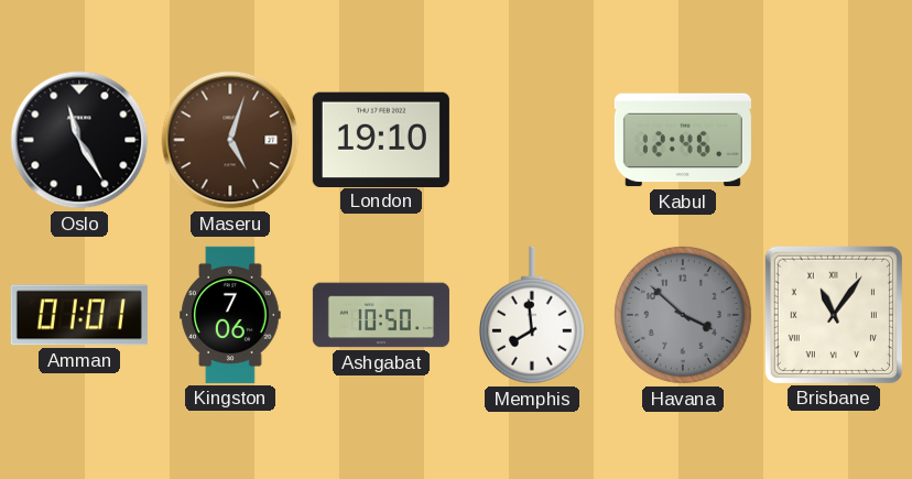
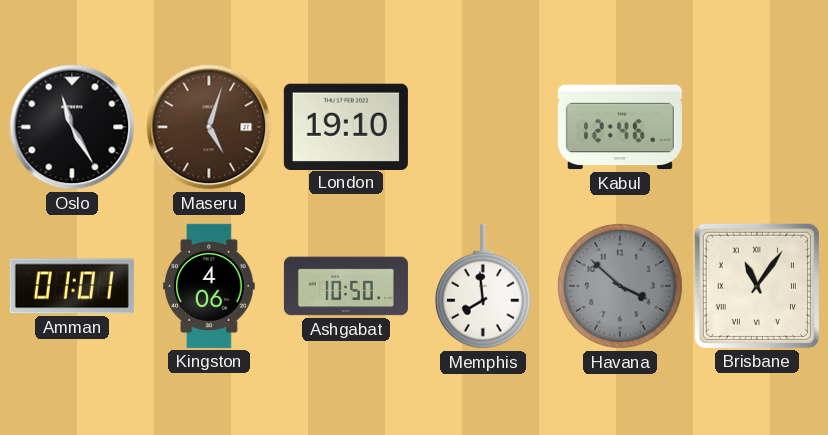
Kingston: 7:06 -> 4:06 (209, 286)
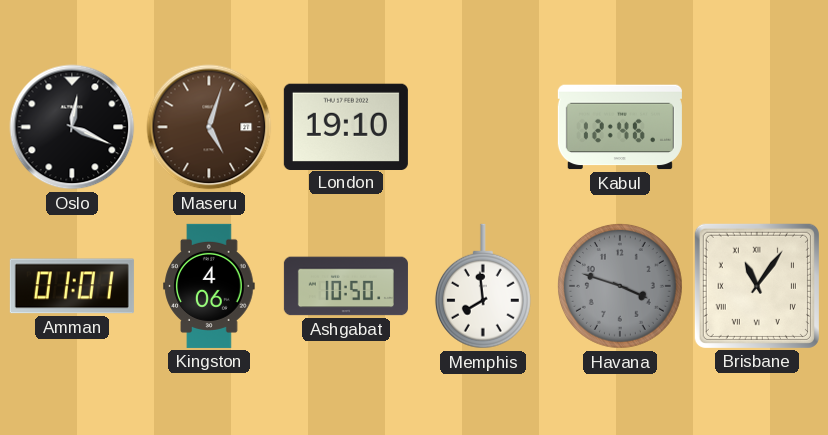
Oslo: 11:25 -> 12:19 (72, 127)
Havana: 3:52 -> 3:48 (620, 286)
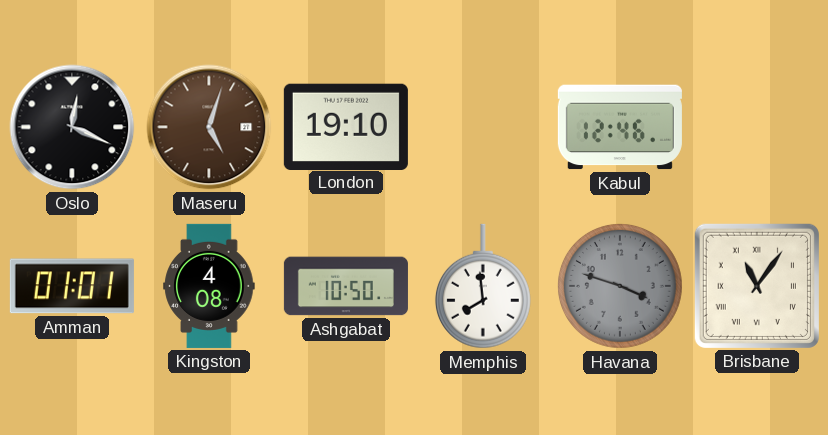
Kingston: 4:06 -> 4:08 (209, 286)
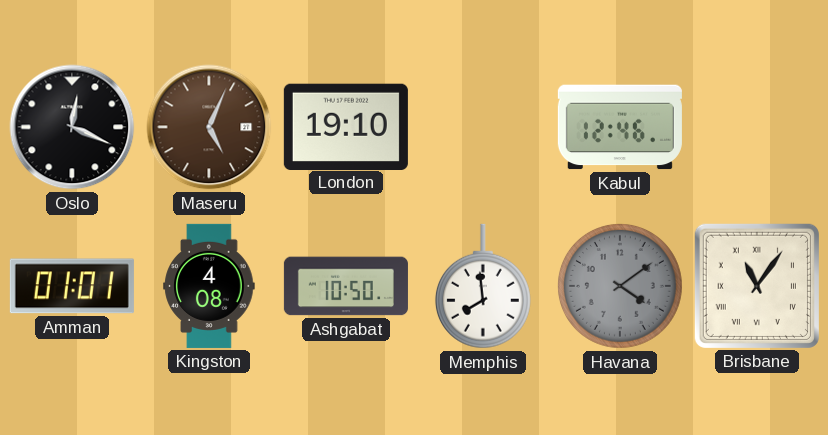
Maseru: 5:03 -> 5:04 (209, 127)
Havana: 3:48 -> 4:09 (620, 286)
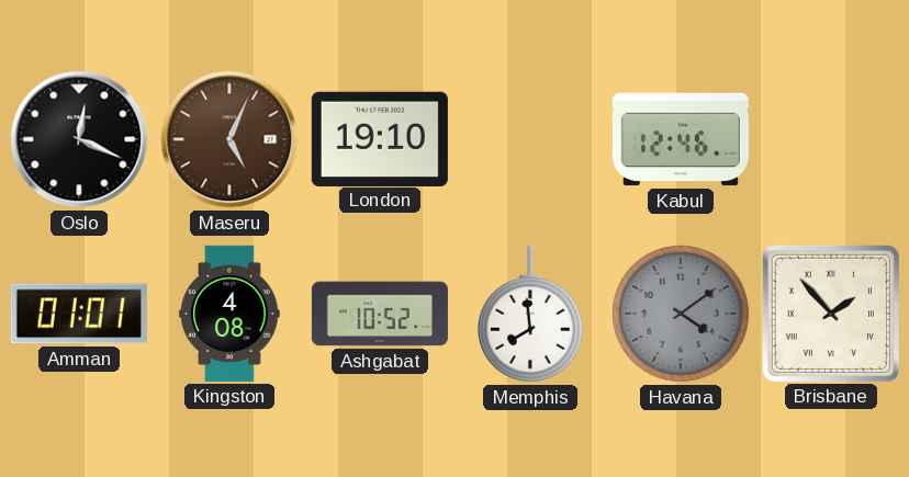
Ashgabat: 10:50 -> 10:52 (380, 314)
Brisbane: 11:06 -> 1:53 (831, 314)
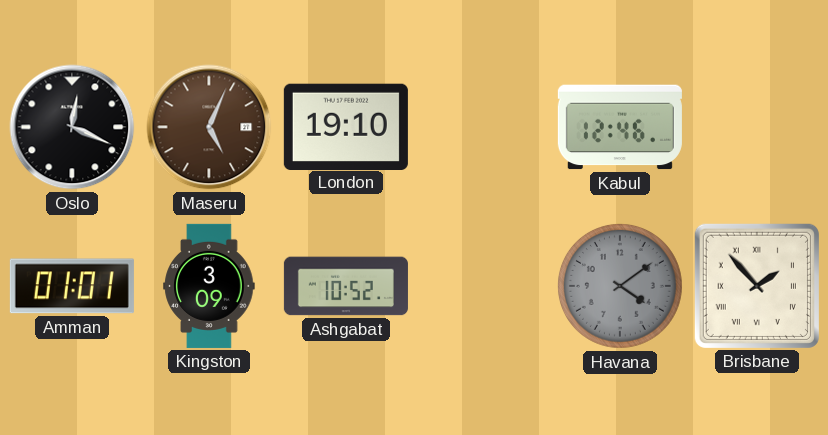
Kingston: 4:08 -> 3:09 (209, 286)
Memphis: 7:59 -> none (530, 314)
